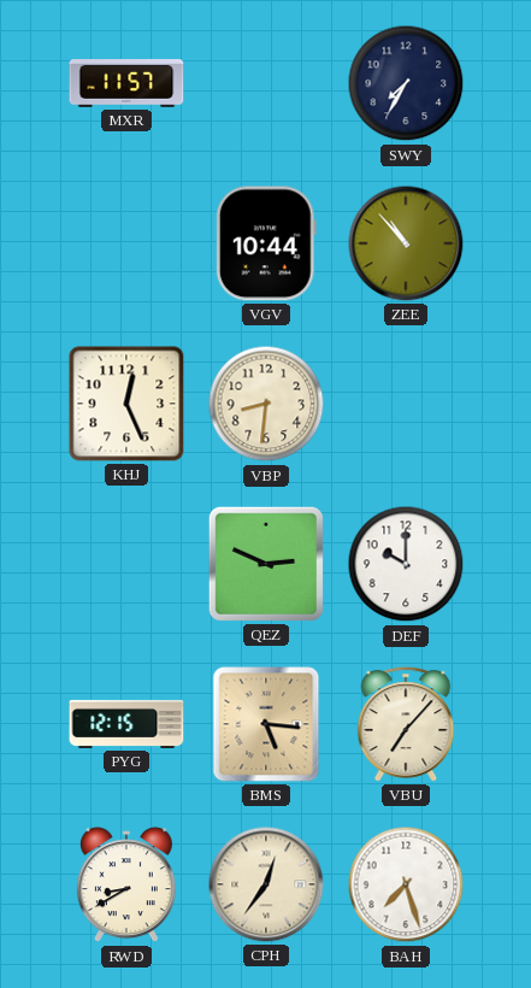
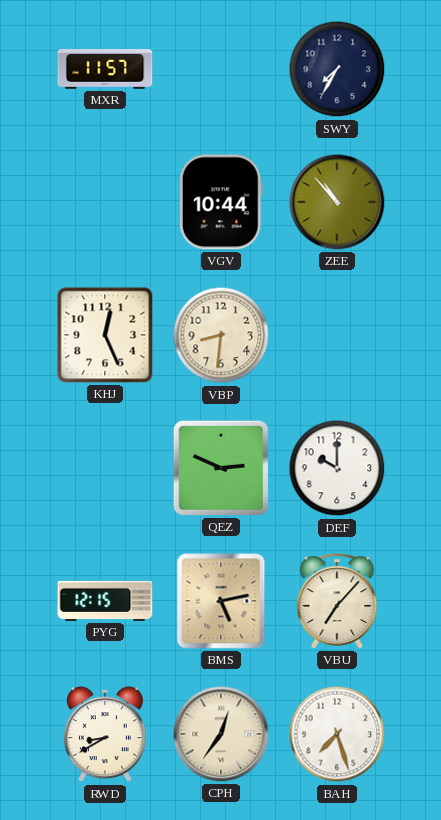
BMS: 5:16 -> 5:13 (221, 601)
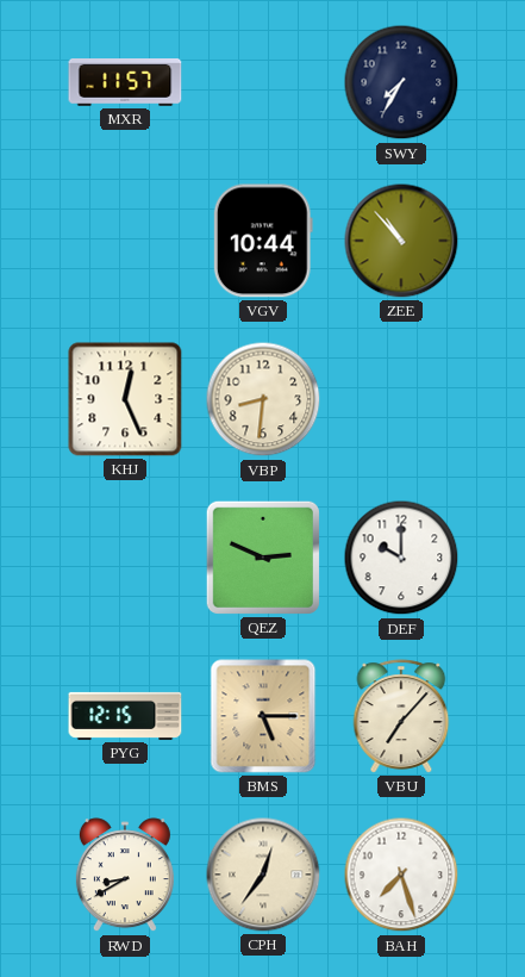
BMS: 5:13 -> 5:15 (263, 716)
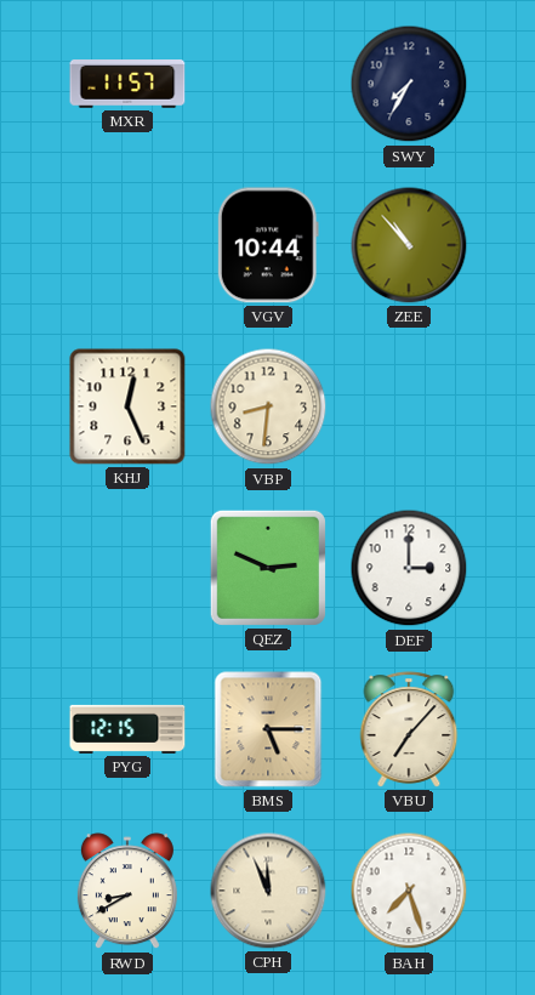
DEF: 10:00 -> 3:00 (409, 568)
CPH: 12:36 -> 11:56 (268, 891)
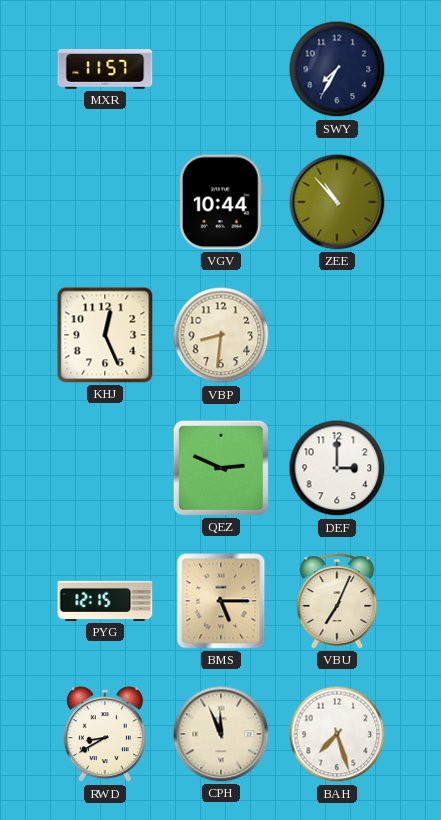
VBU: 7:07 -> 7:04 (337, 601)
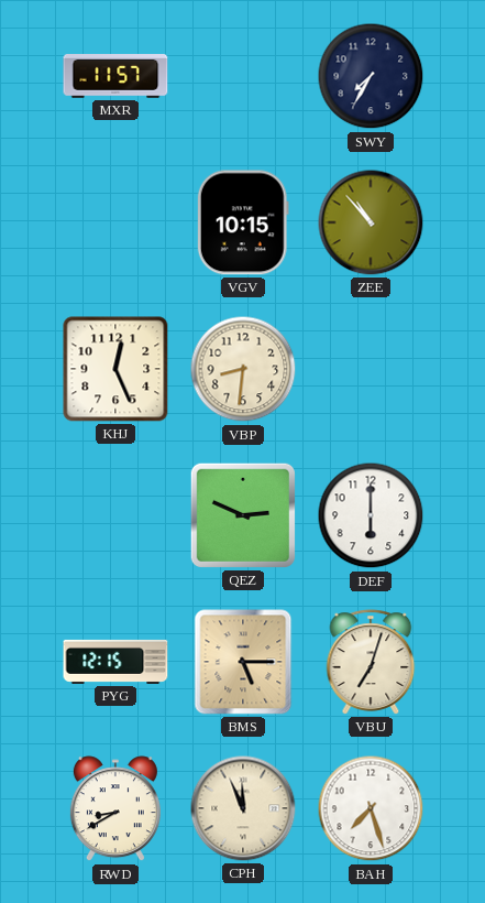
VGV: 10:44 -> 10:15 (243, 222)
DEF: 3:00 -> 6:00 (371, 515)
VBU: 7:04 -> 7:03 (371, 662)
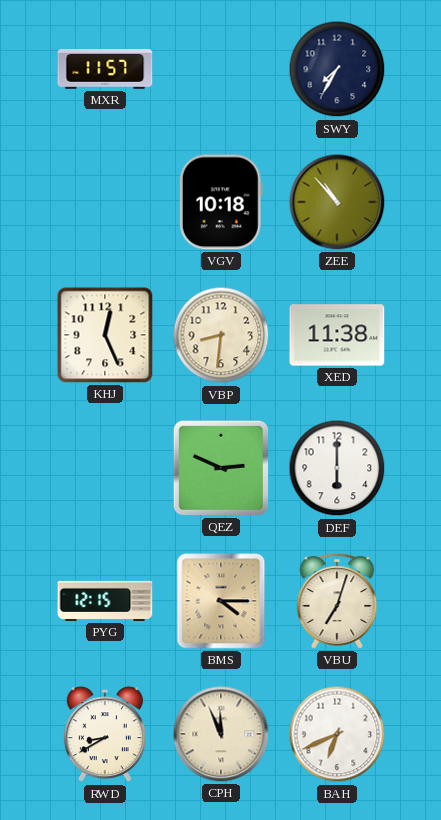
VGV: 10:15 -> 10:18 (221, 202)
XED: none -> 11:38 (337, 335)
BMS: 5:15 -> 4:15 (221, 601)
BAH: 7:27 -> 6:41 (337, 734)
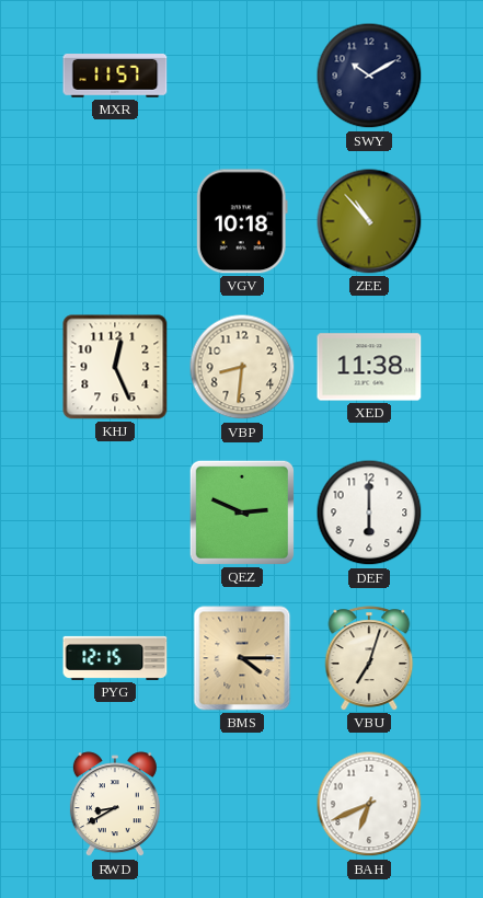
SWY: 7:35 -> 10:10 (369, 76)
CPH: 11:56 -> none (221, 734)
